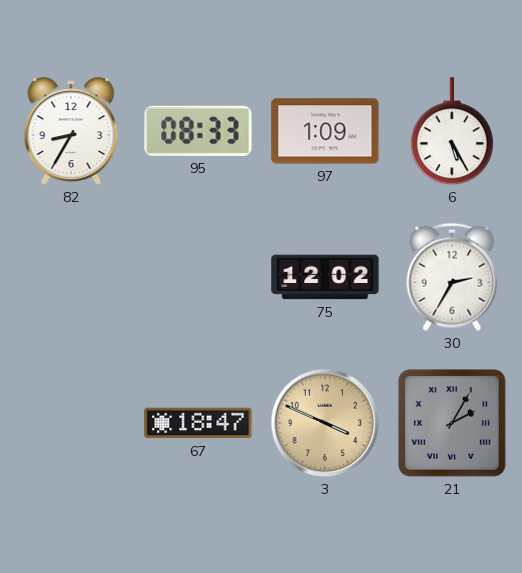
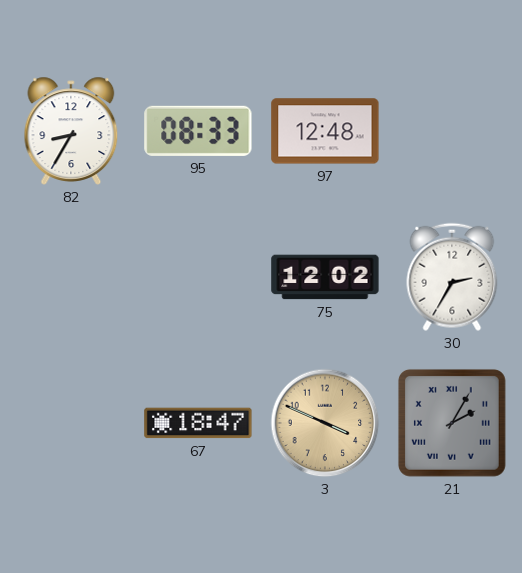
97: 1:09 -> 12:48 (325, 131)
6: 5:25 -> none (452, 132)
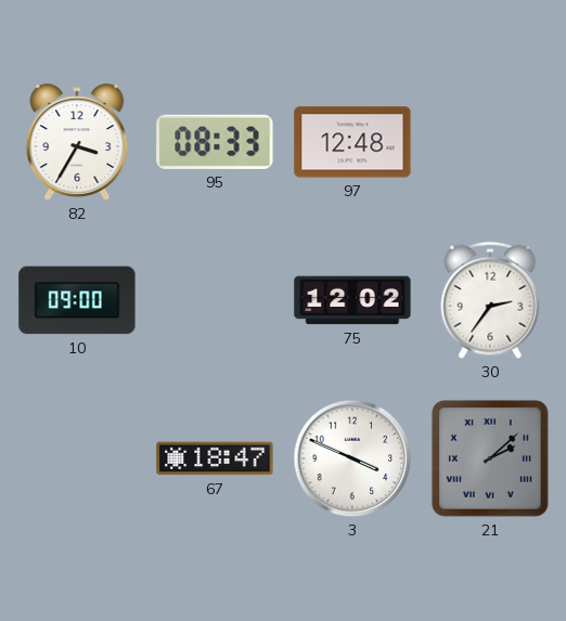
82: 8:35 -> 3:35 (77, 142)
10: none -> 09:00 (77, 300)
30: 2:35 -> 2:36 (490, 300)
3 dial: champagne -> white (352, 458)
21: 2:05 -> 2:08 (490, 458)
